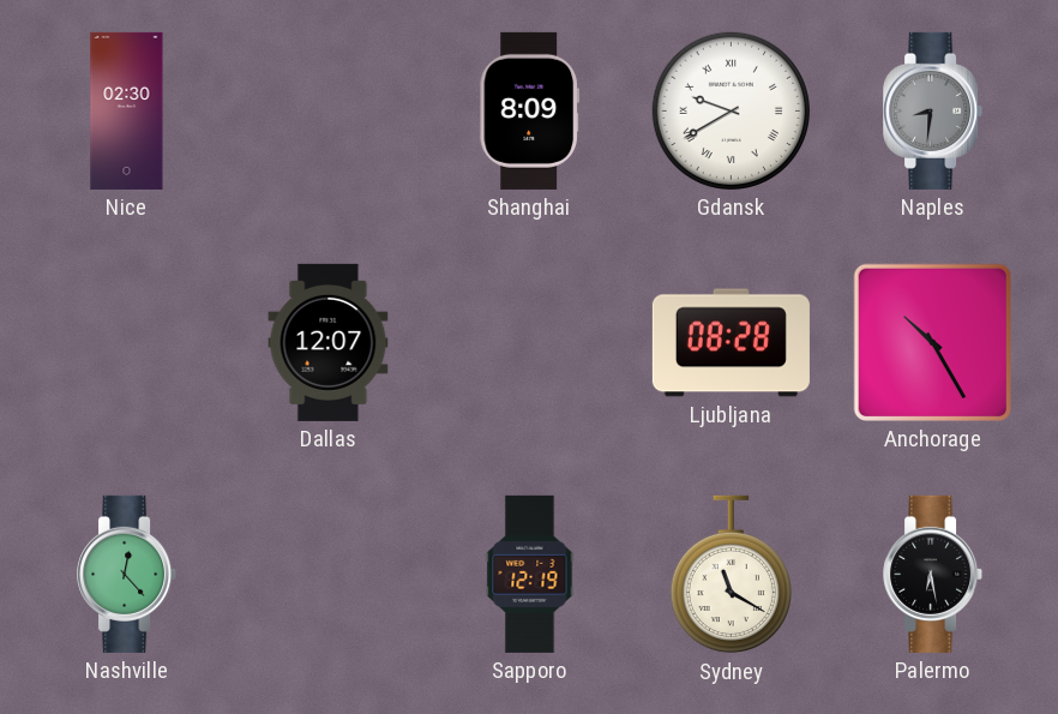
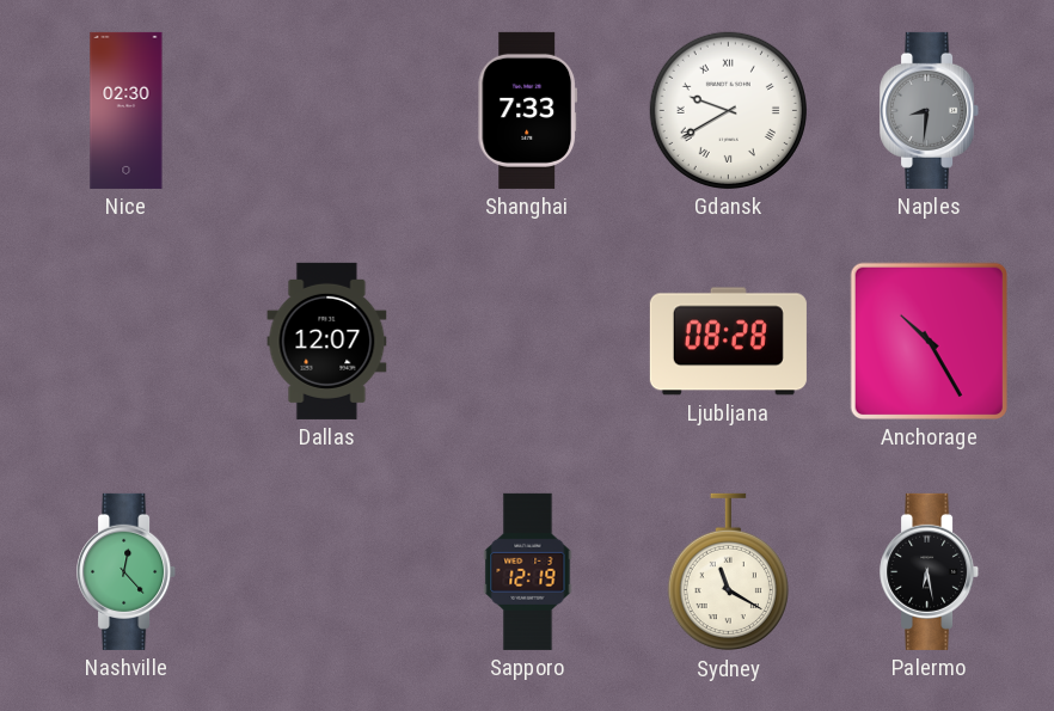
Shanghai: 8:09 -> 7:33 (528, 110)
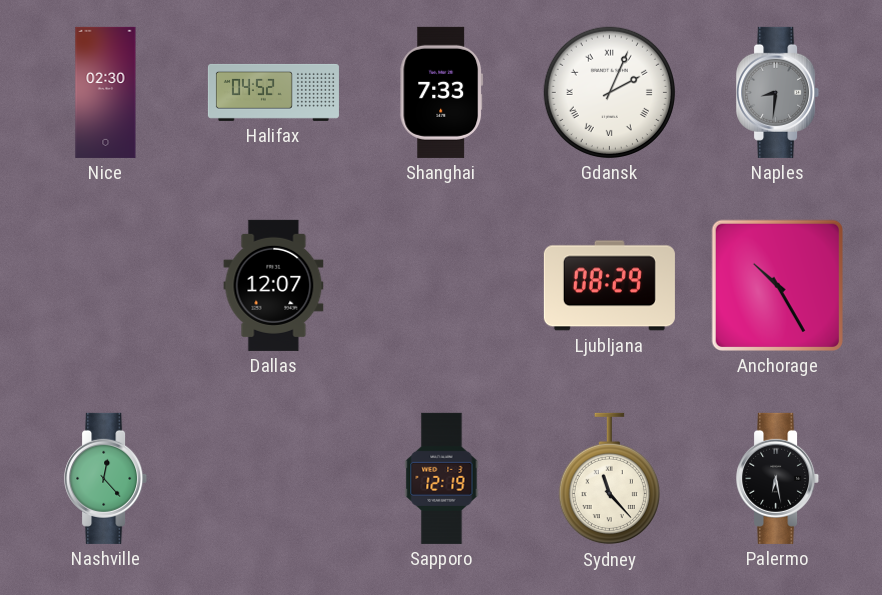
Halifax: none -> 04:52 (273, 92)
Gdansk: 9:40 -> 2:04 (609, 92)
Ljubljana: 08:28 -> 08:29 (609, 286)
Sydney: 11:20 -> 11:23 (609, 479)
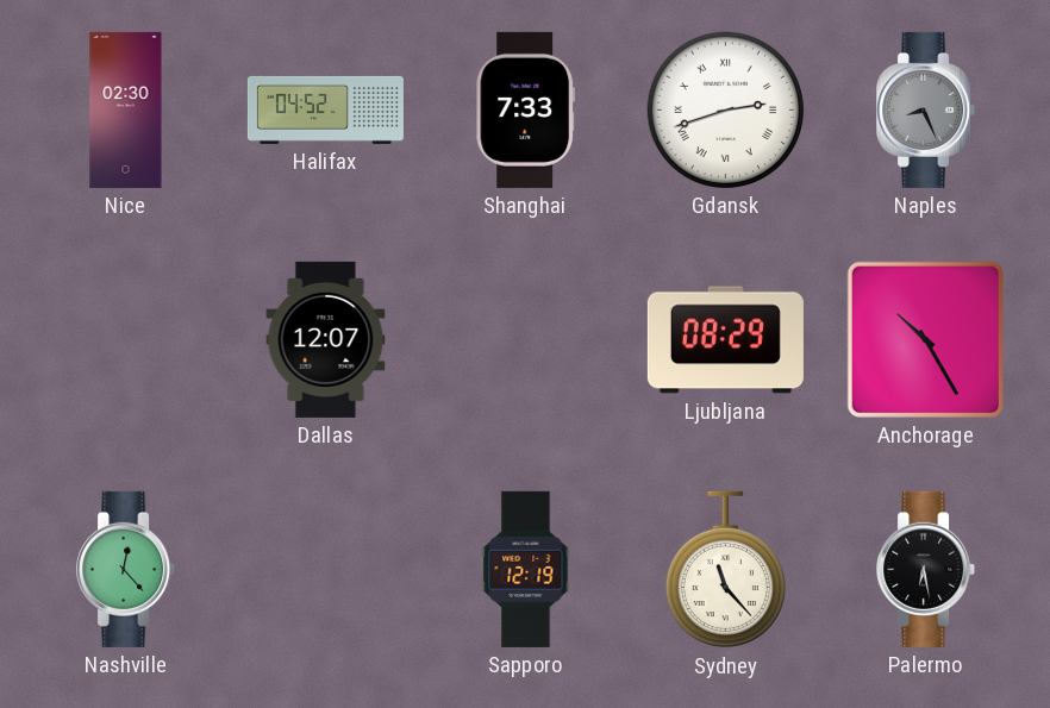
Gdansk: 2:04 -> 2:42 (725, 109)
Naples: 8:31 -> 8:26 (926, 109)
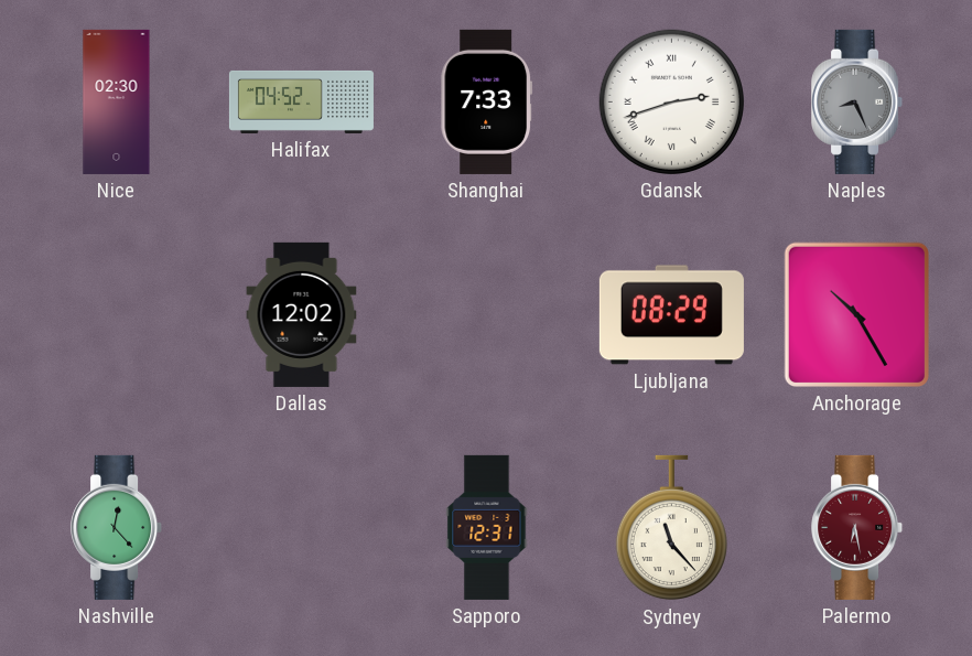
Dallas: 12:07 -> 12:02 (302, 314)
Sapporo: 12:19 -> 12:31 (487, 527)
Palermo dial: black -> burgundy (857, 527)
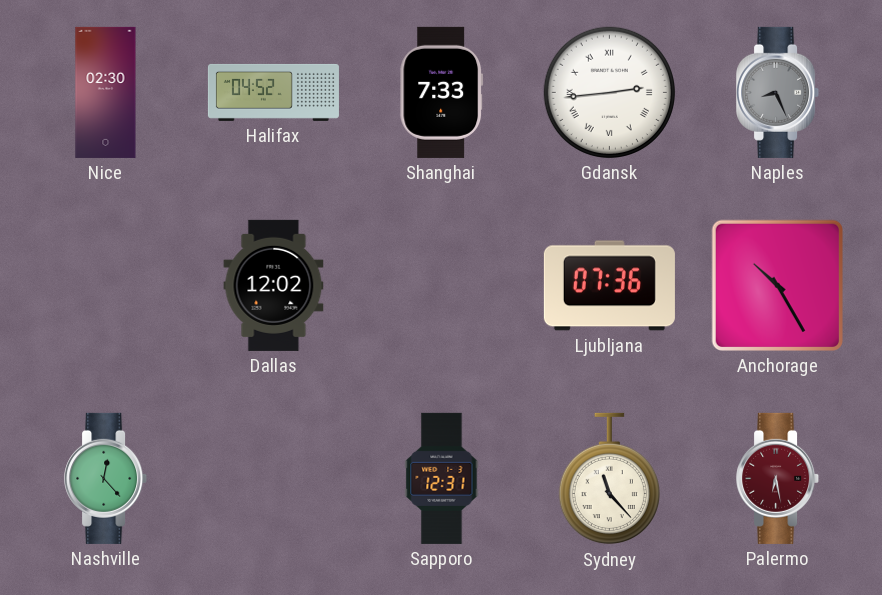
Gdansk: 2:42 -> 2:44 (609, 92)
Ljubljana: 08:29 -> 07:36 (609, 286)
